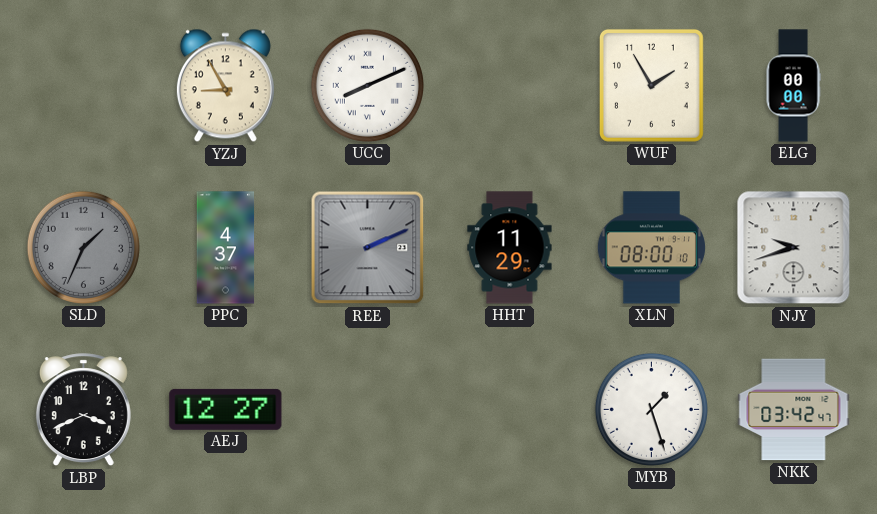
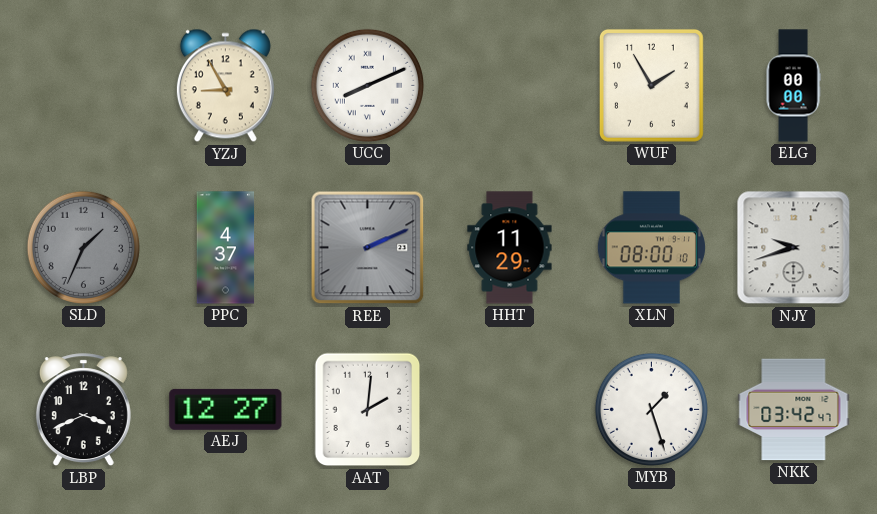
AAT: none -> 2:01 (368, 410)
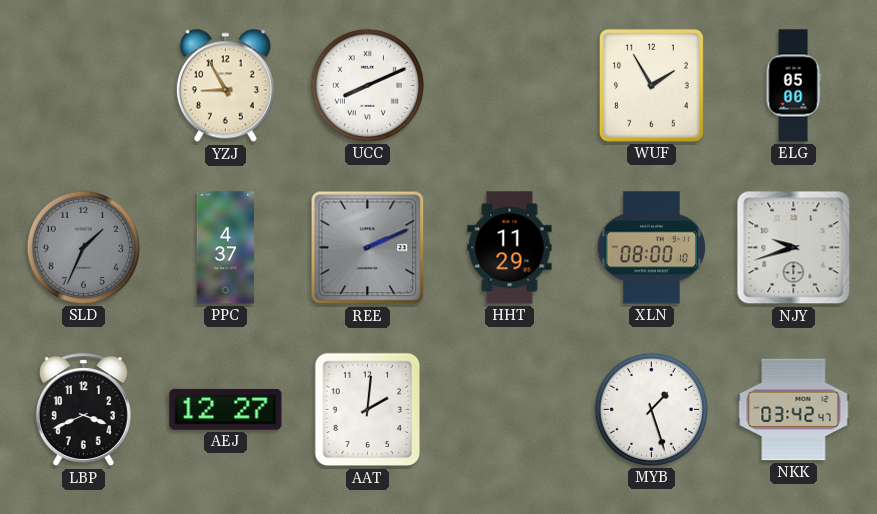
ELG: 00:00 -> 05:00 (793, 86)
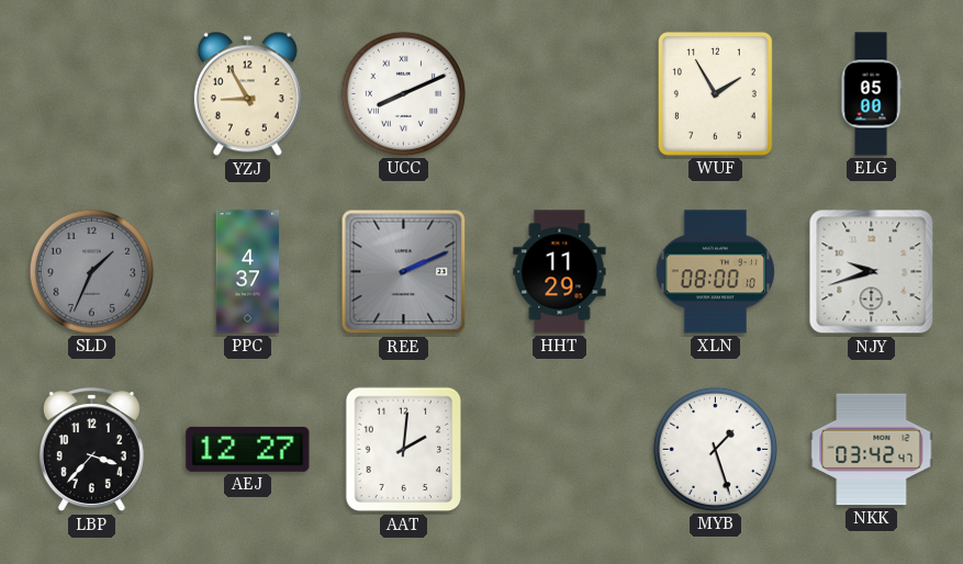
LBP: 3:41 -> 3:37 (91, 450)
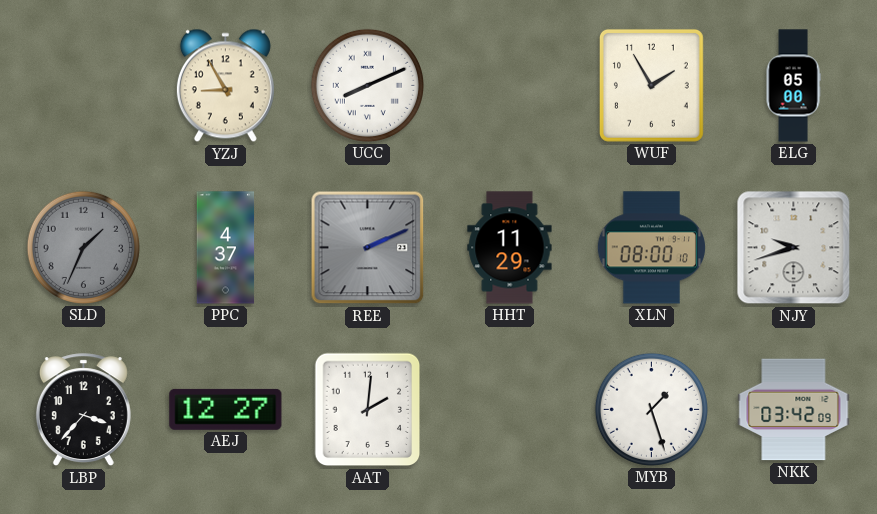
NKK: 03:42:47 -> 03:42:09 (794, 410)
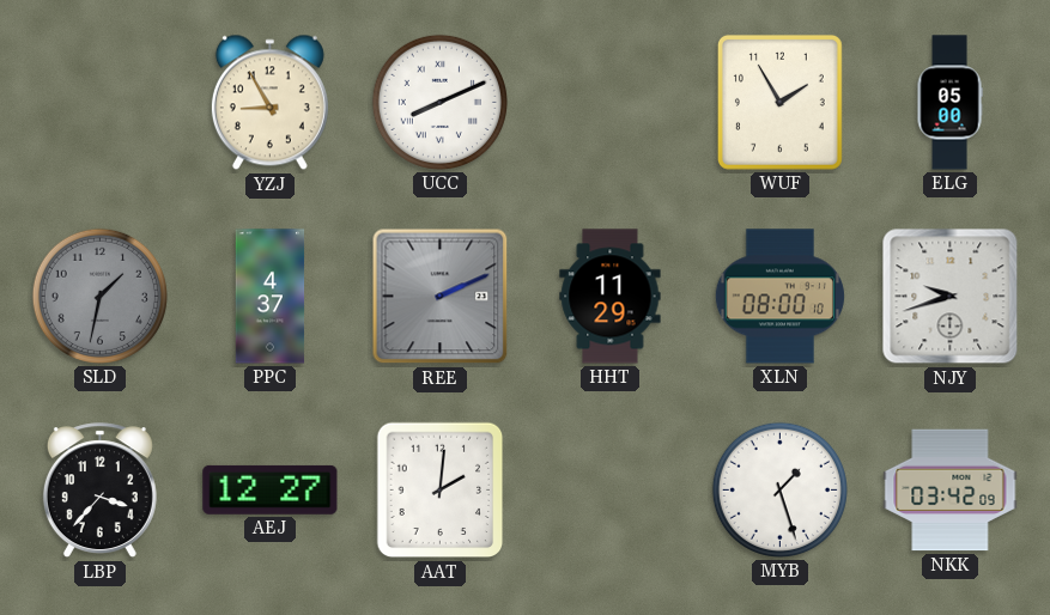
SLD: 1:34 -> 1:32 (99, 296)
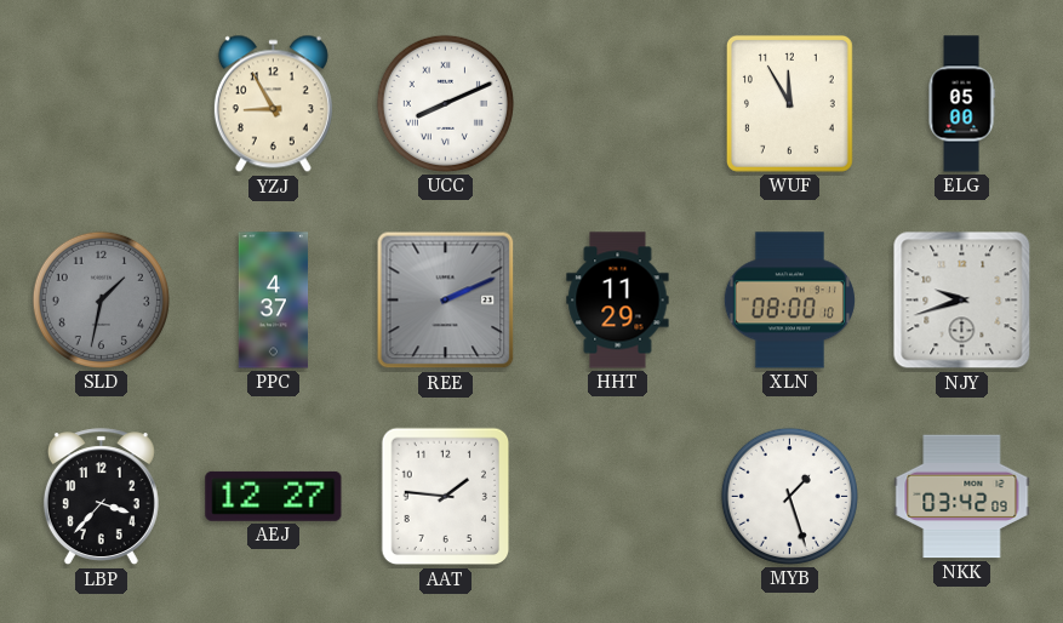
WUF: 1:55 -> 11:55 (789, 103)
AAT: 2:01 -> 1:46 (446, 497)
